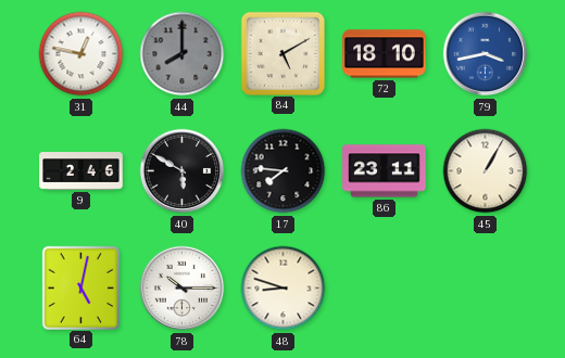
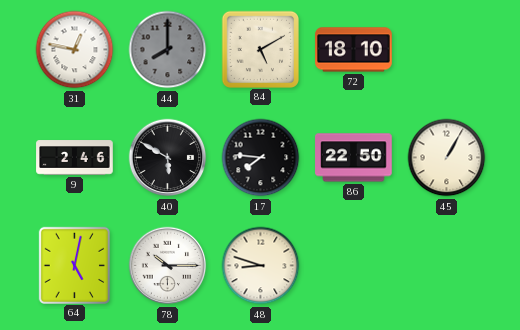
79: 3:43 -> none (486, 54)
86: 23:11 -> 22:50 (354, 158)
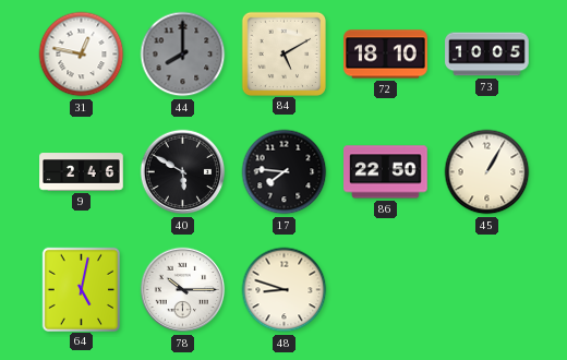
73: none -> 10:05 (487, 55)
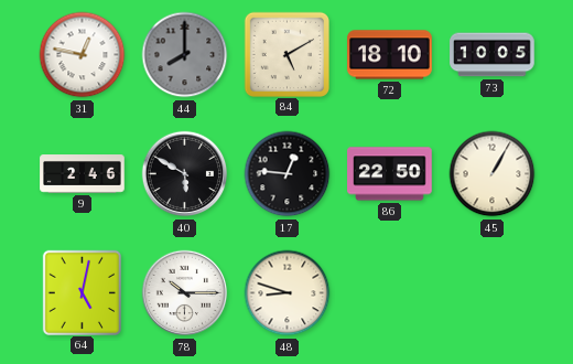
17: 7:46 -> 12:46 (288, 174)
